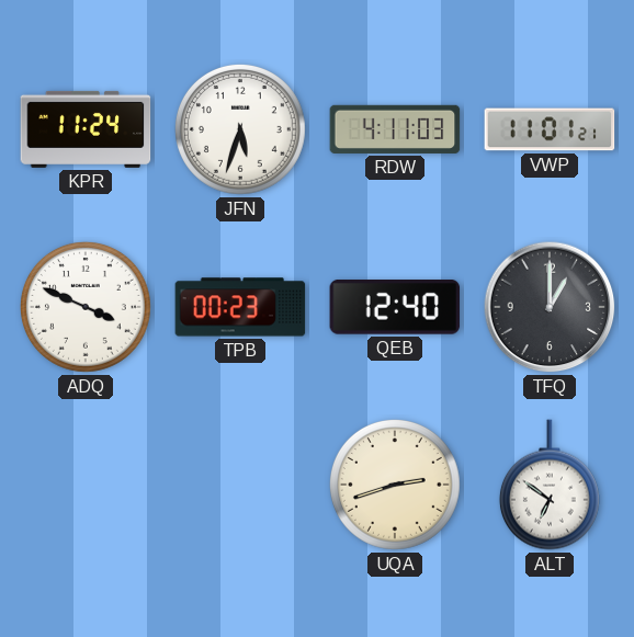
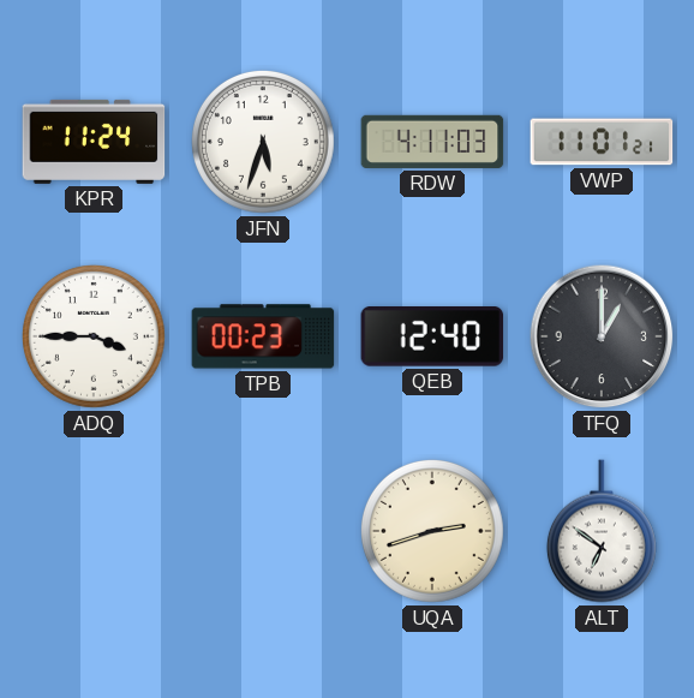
ADQ: 3:49 -> 3:45 (94, 336)
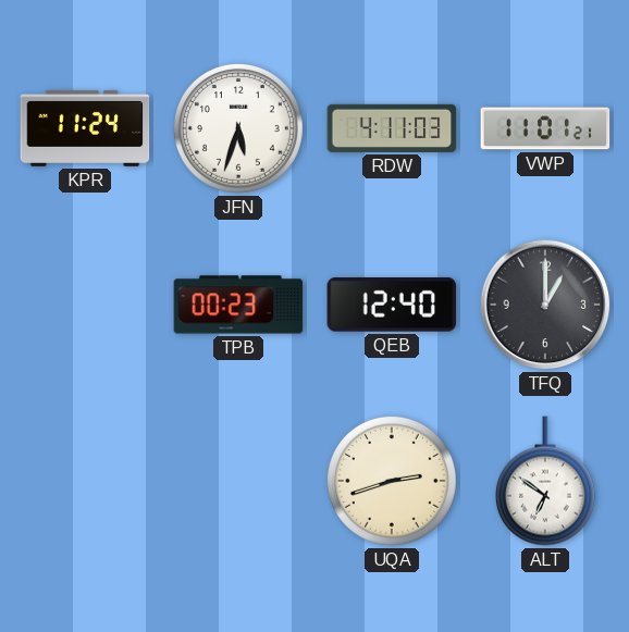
ADQ: 3:45 -> none (94, 336)
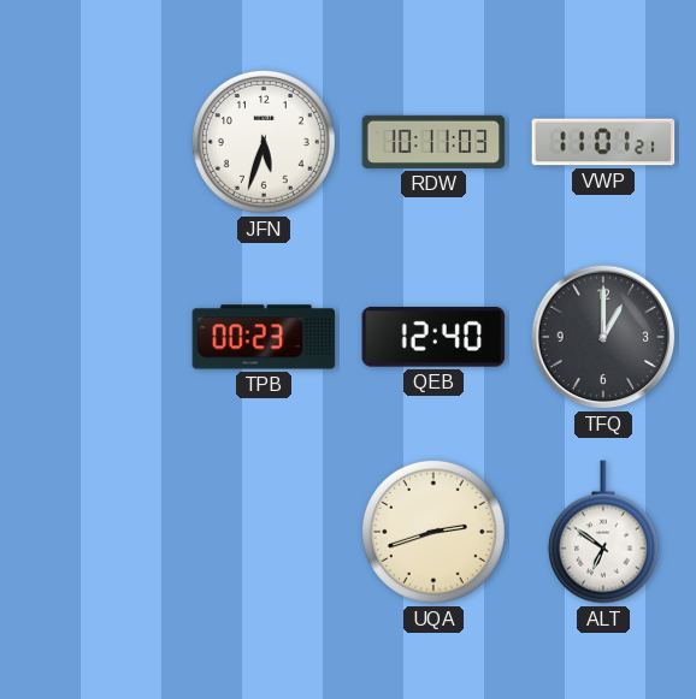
KPR: 11:24 -> none (85, 128)
RDW: 4:11 -> 10:11 (433, 142)
